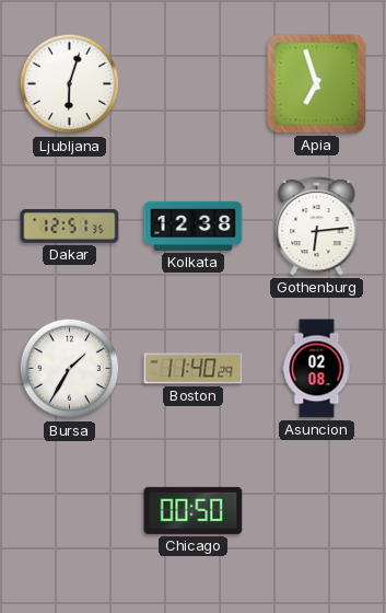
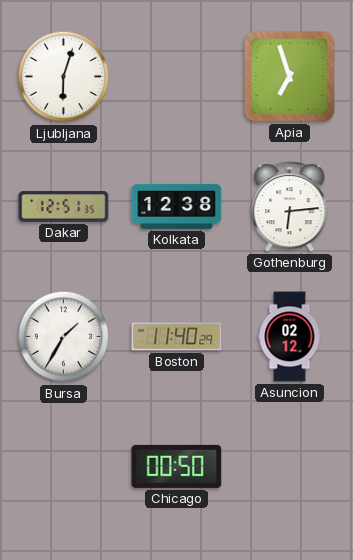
Asuncion: 02:08 -> 02:12 (290, 337)
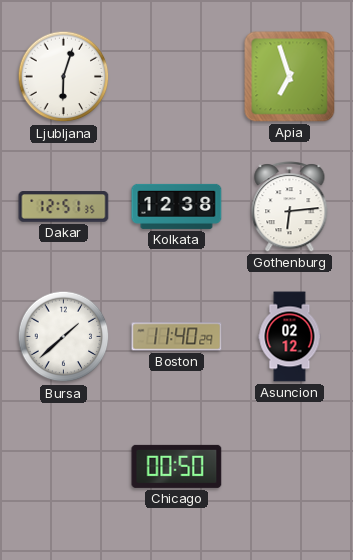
Bursa: 1:35 -> 1:38 (64, 337)
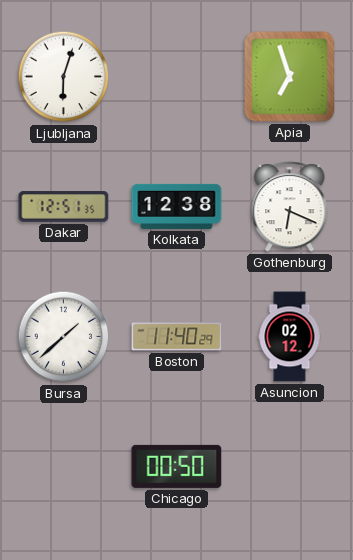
Gothenburg: 6:14 -> 6:19 (290, 207)
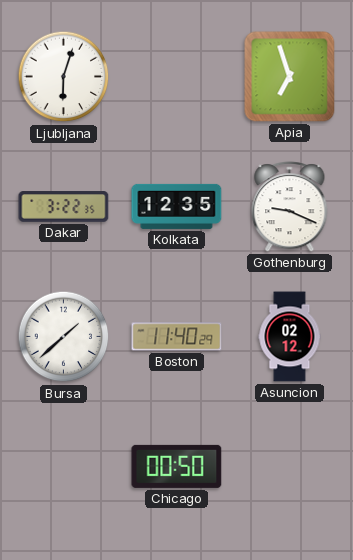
Dakar: 12:51 -> 3:22 (64, 207)
Kolkata: 12:38 -> 12:35 (177, 206)
Gothenburg: 6:19 -> 9:19 (290, 207)
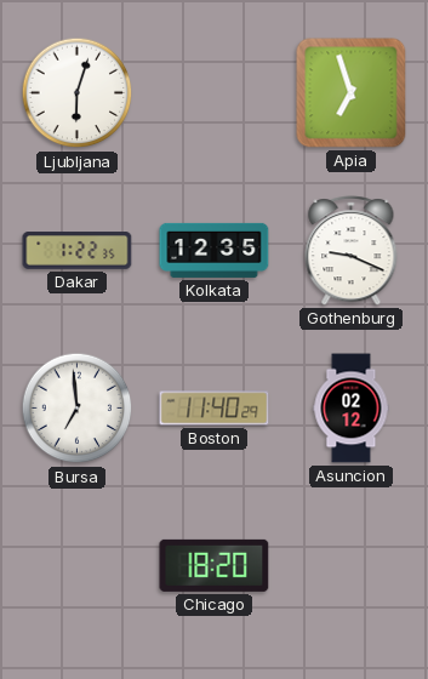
Dakar: 3:22 -> 1:22 (78, 251)
Bursa: 1:38 -> 6:59 (78, 409)
Chicago: 00:50 -> 18:20 (215, 565)
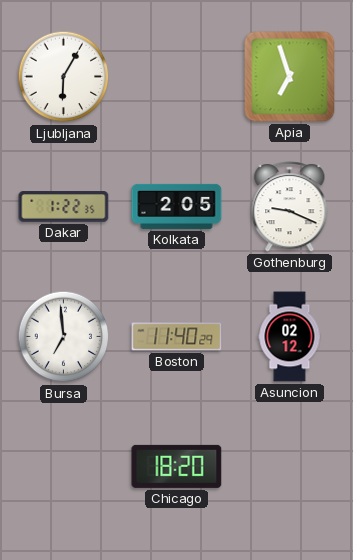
Ljubljana: 6:03 -> 6:05 (64, 77)
Kolkata: 12:35 -> 2:05 (177, 206)
